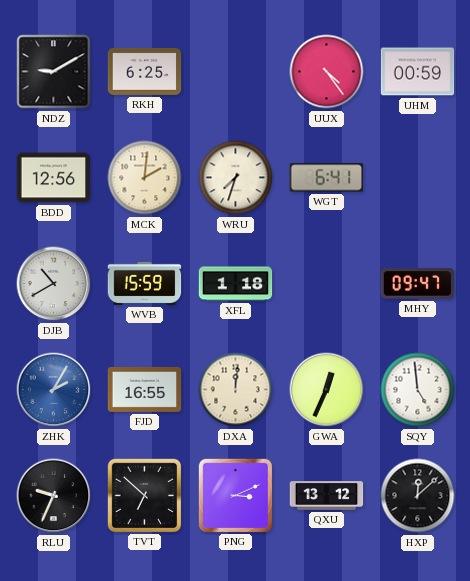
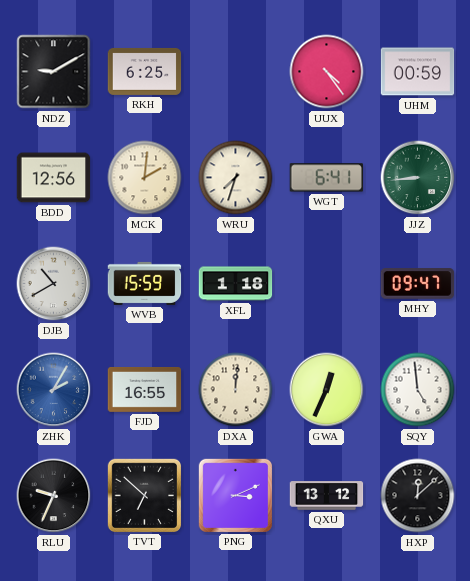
JJZ: none -> 8:44 (418, 178)
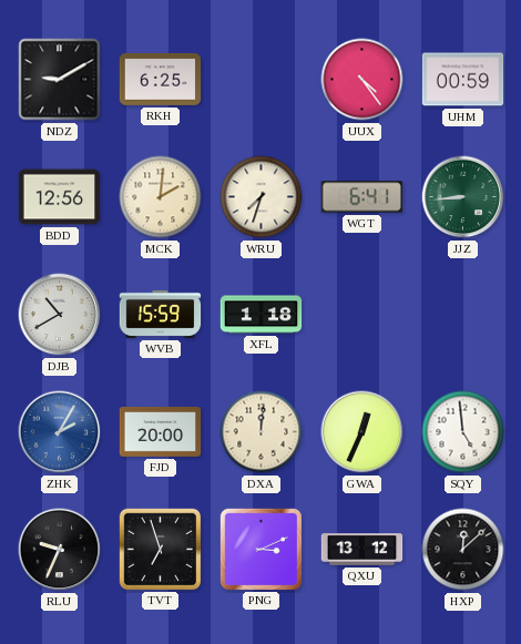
MHY: 09:47 -> none (418, 284)
FJD: 16:55 -> 20:00 (161, 432)
TVT: 6:52 -> 6:57 (160, 549)
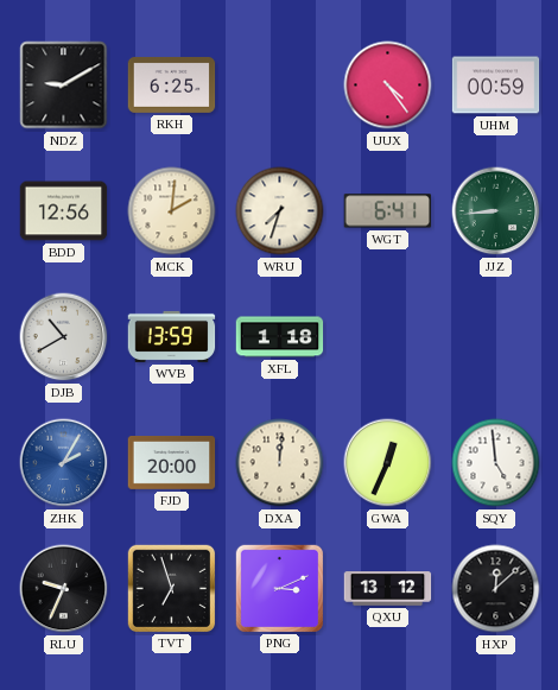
WVB: 15:59 -> 13:59 (172, 336)
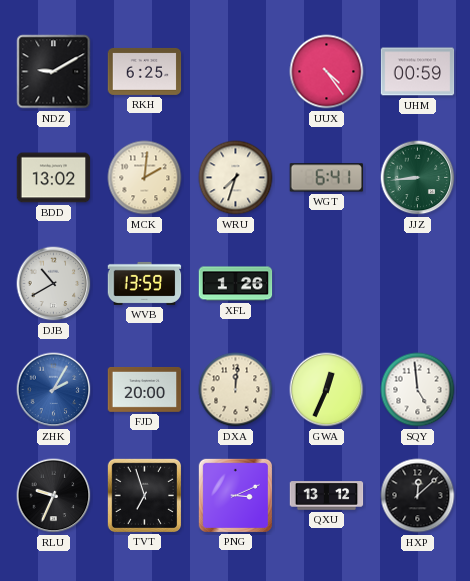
BDD: 12:56 -> 13:02 (54, 178)
XFL: 1:18 -> 1:26 (236, 284)
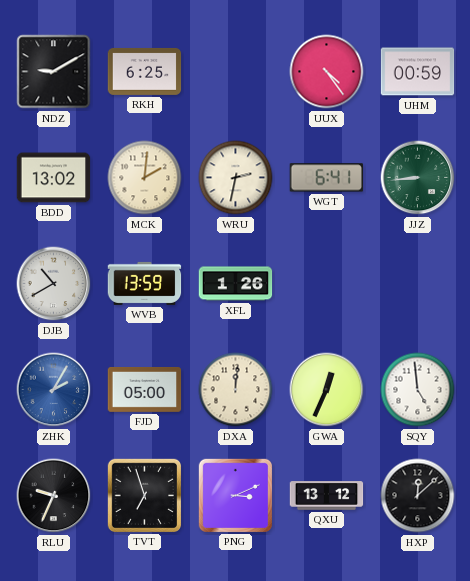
WRU: 7:33 -> 2:32 (236, 178)
FJD: 20:00 -> 05:00 (145, 390)
